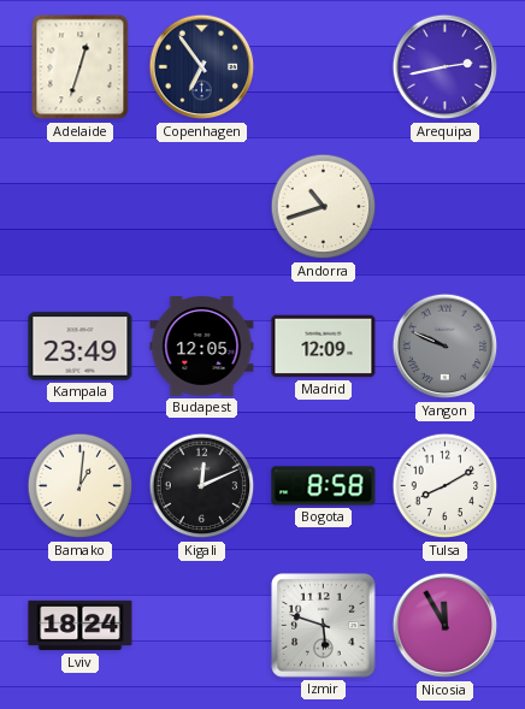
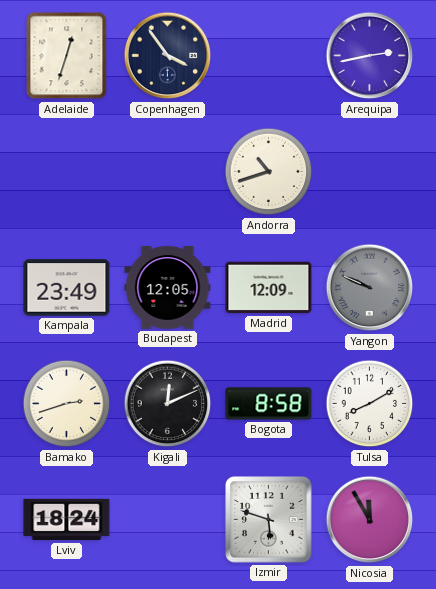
Copenhagen: 6:54 -> 3:54 (168, 56)
Bamako: 1:01 -> 2:42 (67, 404)
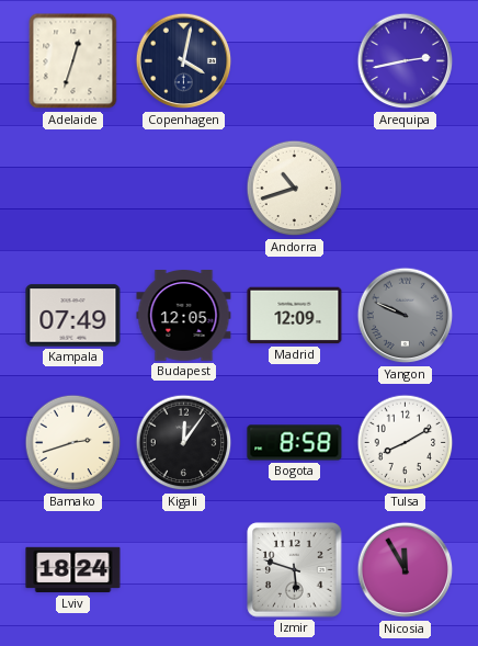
Copenhagen: 3:54 -> 4:02 (184, 61)
Kampala: 23:49 -> 07:49 (73, 316)
Kigali: 12:11 -> 12:06 (184, 443)
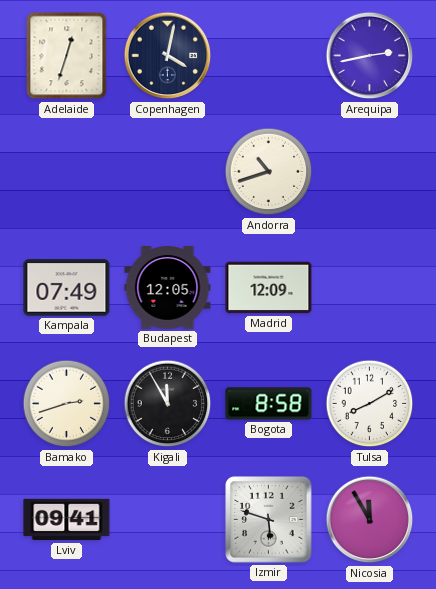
Yangon: 9:49 -> none (406, 316)
Kigali: 12:06 -> 11:55 (168, 404)
Lviv: 18:24 -> 09:41 (67, 520)
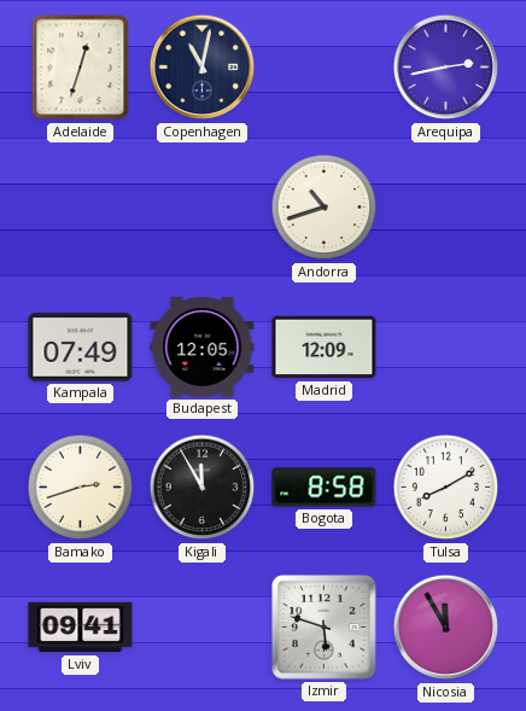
Copenhagen: 4:02 -> 11:02 (203, 68)
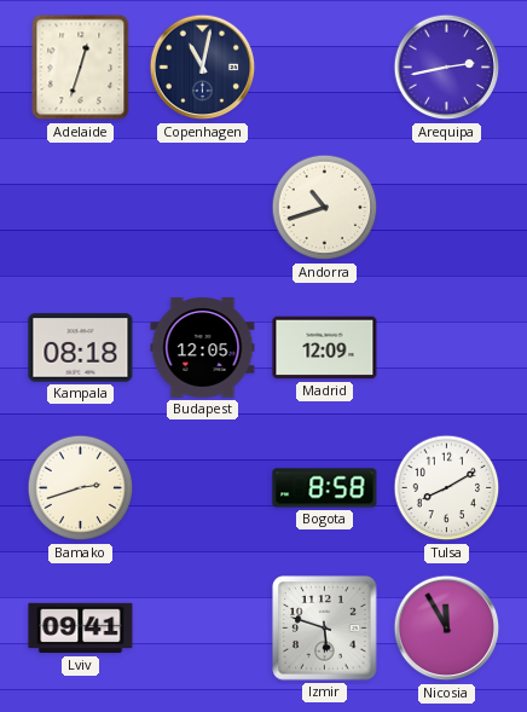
Kampala: 07:49 -> 08:18 (81, 348)
Kigali: 11:55 -> none (203, 488)
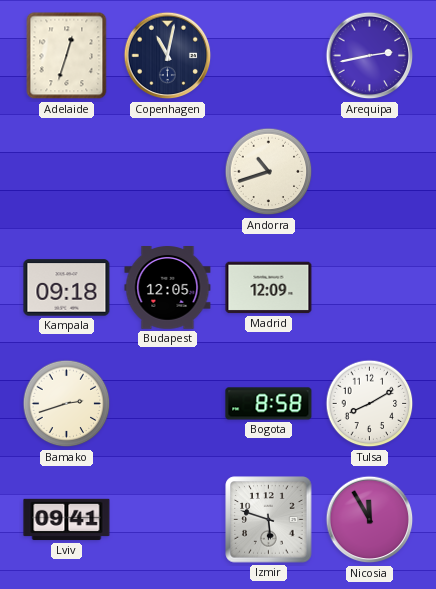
Kampala: 08:18 -> 09:18 (67, 288)
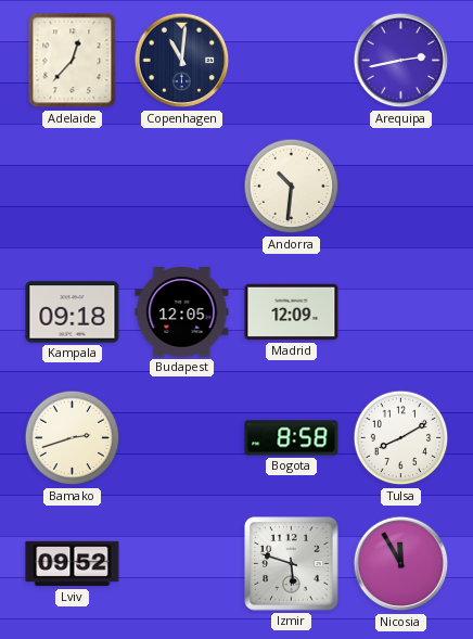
Adelaide: 12:33 -> 12:37 (73, 61)
Copenhagen: 11:02 -> 11:01 (182, 61)
Andorra: 10:42 -> 10:31 (292, 187)
Lviv: 09:41 -> 09:52 (73, 564)
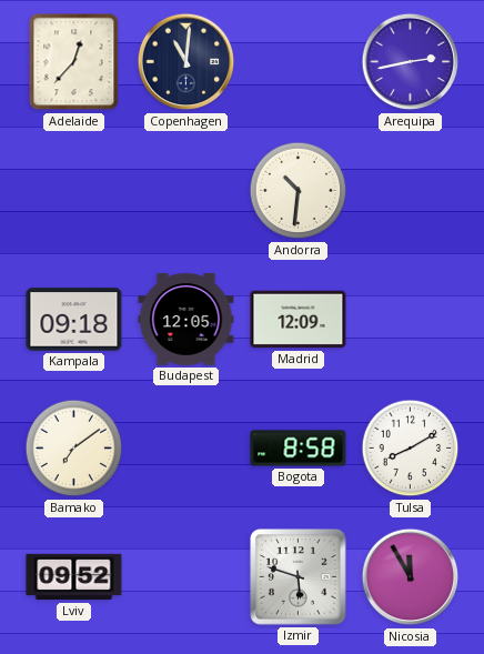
Bamako: 2:42 -> 7:09 (74, 449)
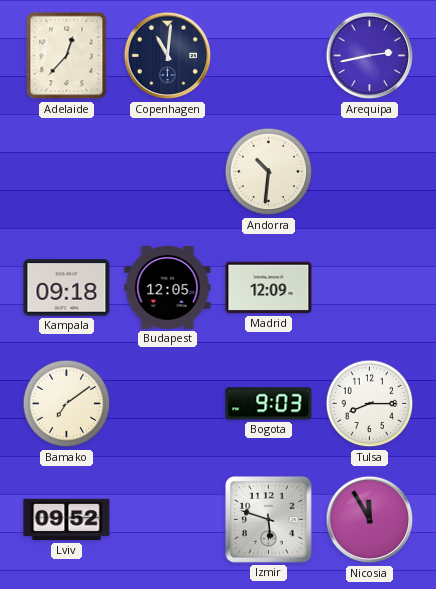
Bogota: 8:58 -> 9:03 (269, 404)
Tulsa: 8:10 -> 8:15 (370, 404)
